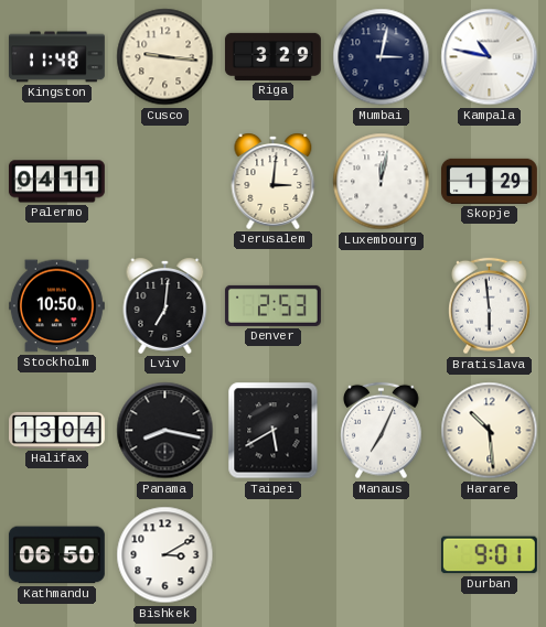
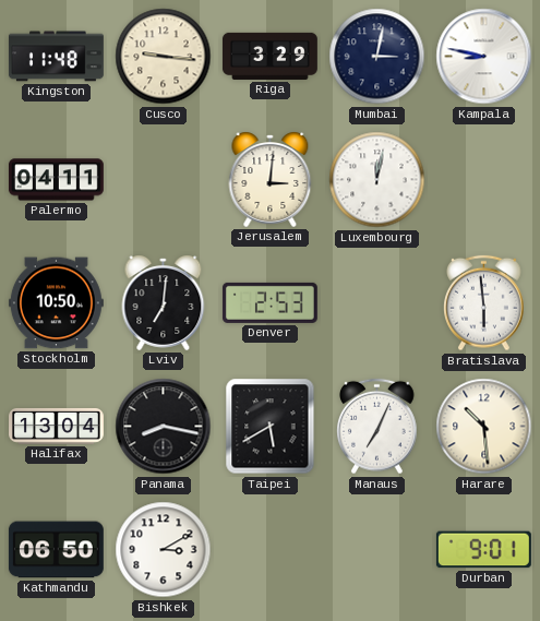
Kampala: 10:47 -> 8:47 (484, 57)
Skopje: 1:29 -> none (489, 181)
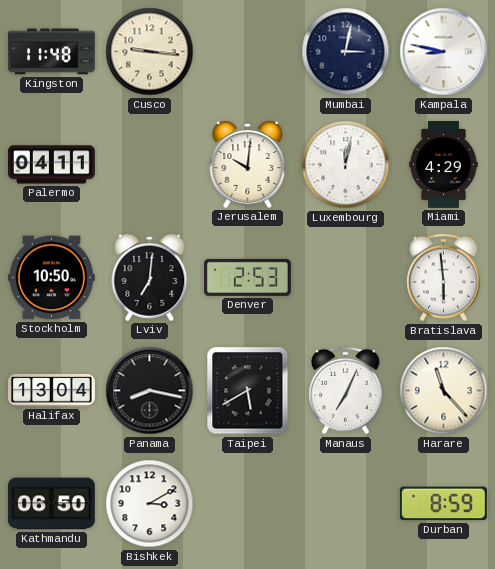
Riga: 3:29 -> none (269, 56)
Jerusalem: 3:01 -> 10:01 (248, 164)
Miami: none -> 4:29 (444, 165)
Harare: 10:29 -> 11:23 (444, 391)
Durban: 9:01 -> 8:59 (443, 504)
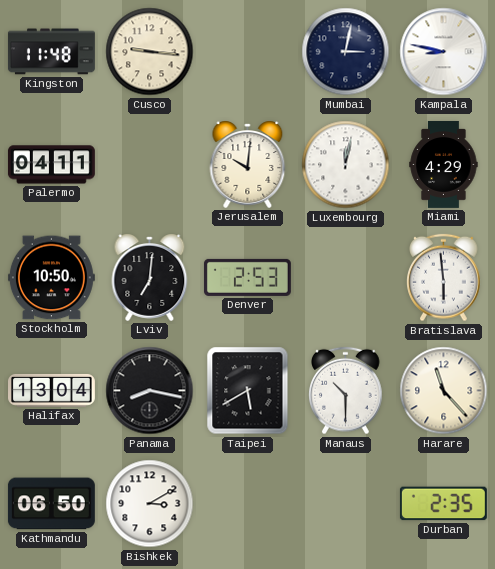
Manaus: 7:04 -> 10:30 (346, 391)
Durban: 8:59 -> 2:35 (443, 504)
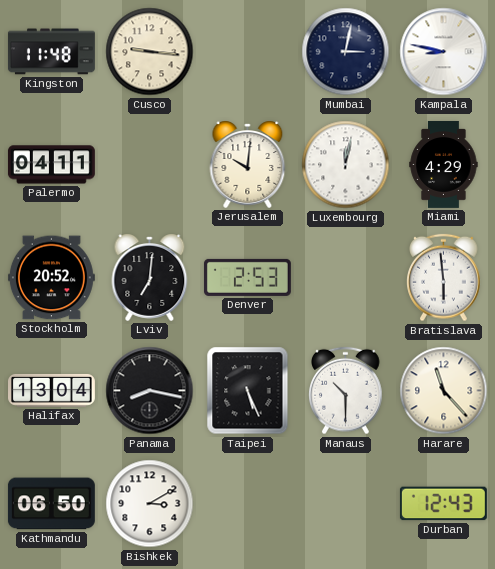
Stockholm: 10:50 -> 20:52 (51, 278)
Taipei: 5:40 -> 5:26 (248, 391)
Durban: 2:35 -> 12:43 (443, 504)
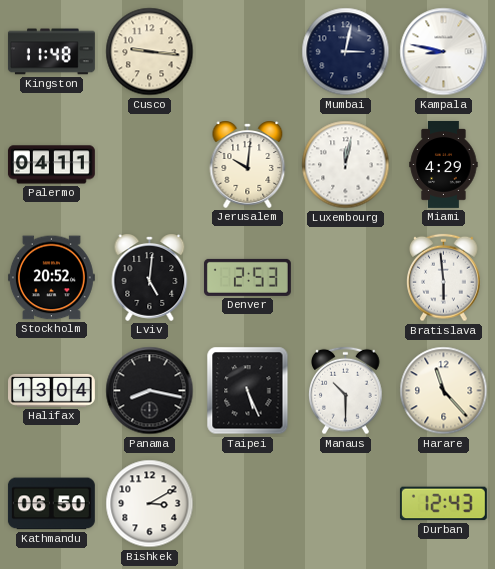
Lviv: 7:01 -> 5:01 (150, 277)
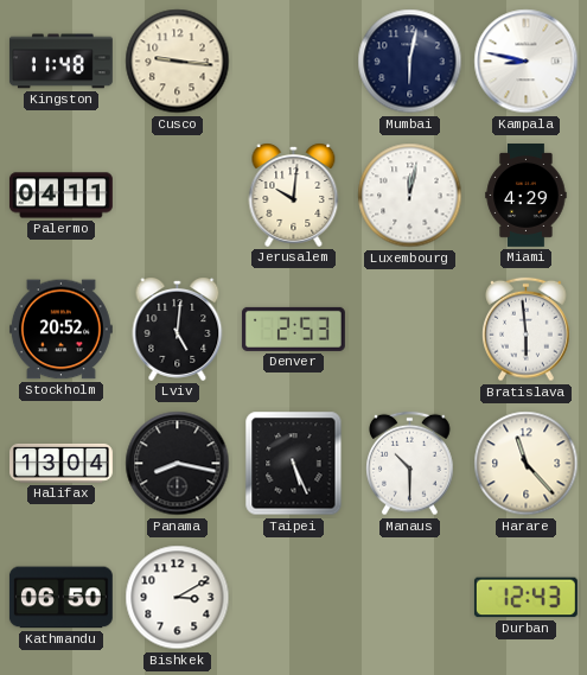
Mumbai: 3:02 -> 6:02 (410, 62)
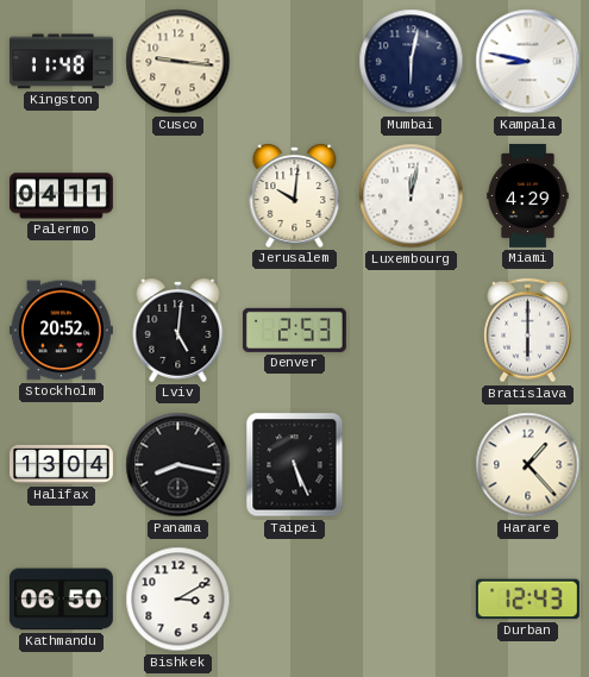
Bratislava: 5:59 -> 6:00 (528, 331)
Manaus: 10:30 -> none (410, 464)
Harare: 11:23 -> 1:23 (528, 465)
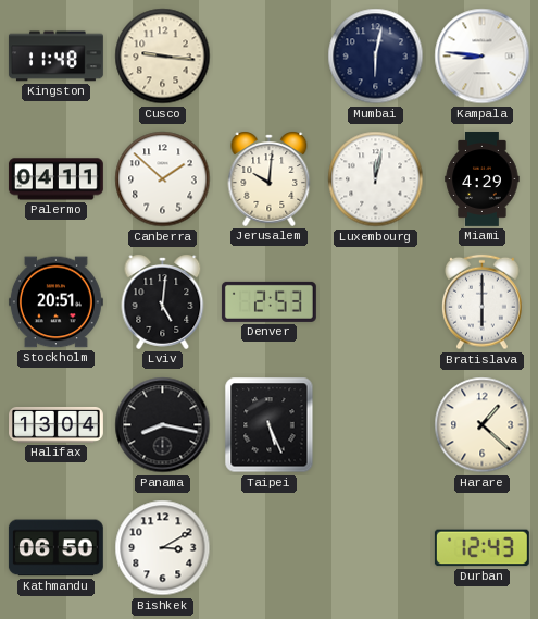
Kampala: 8:47 -> 8:46 (483, 57)
Canberra: none -> 1:52 (163, 179)
Stockholm: 20:52 -> 20:51 (55, 302)
Harare: 1:23 -> 1:22 (483, 425)
